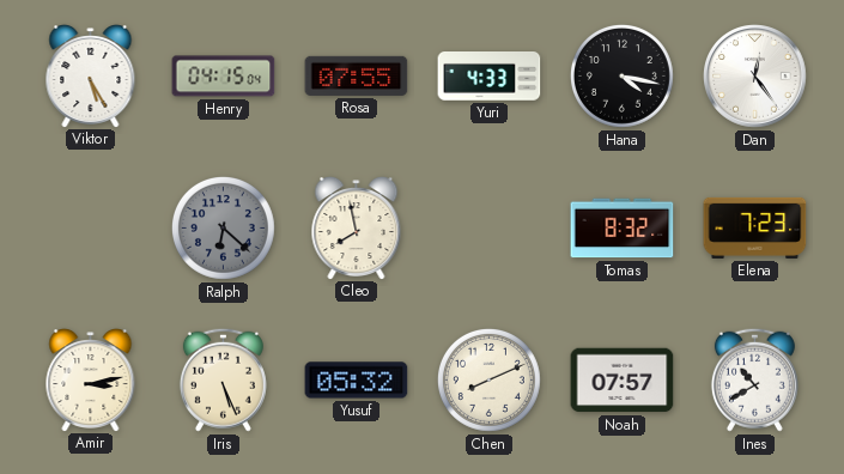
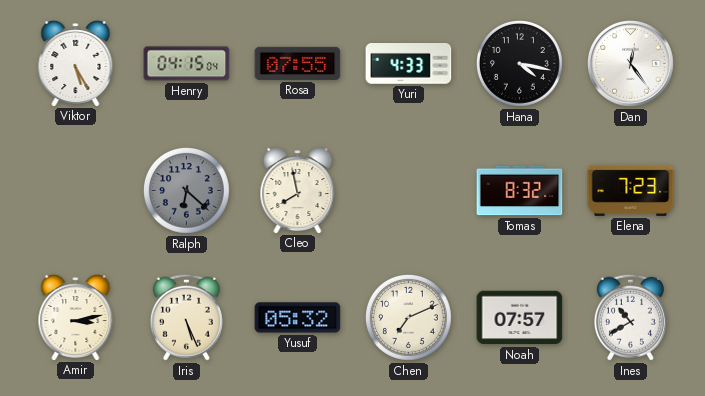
Chen: 8:11 -> 7:11 (408, 317)
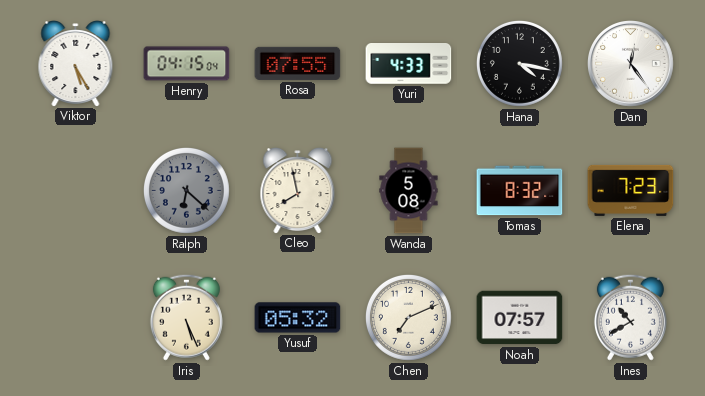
Wanda: none -> 5:08 (409, 191)
Amir: 3:13 -> none (76, 318)
